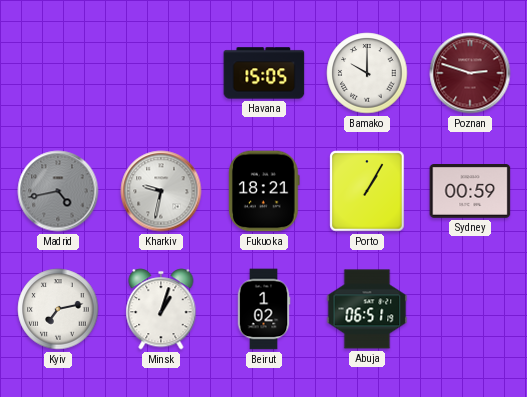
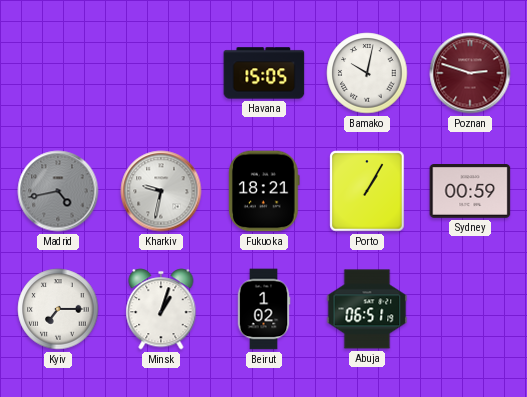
Bamako: 10:00 -> 10:02 (367, 73)
Kyiv: 7:13 -> 7:15 (58, 309)
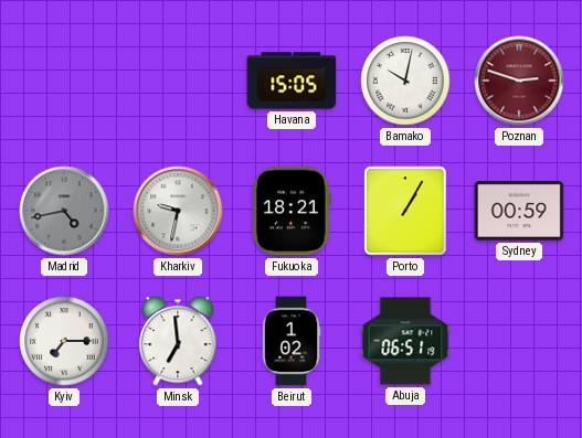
Minsk: 1:03 -> 6:59 (178, 341)
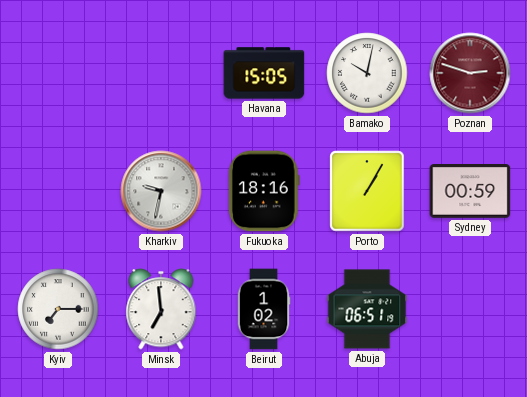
Madrid: 4:43 -> none (64, 211)
Fukuoka: 18:21 -> 18:16 (265, 191)
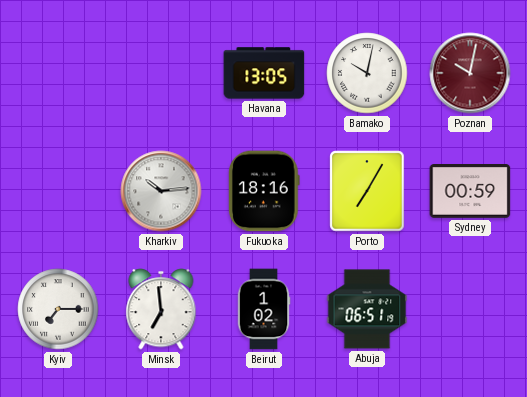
Havana: 15:05 -> 13:05 (264, 73)
Poznan: 2:48 -> 10:02 (470, 73)
Kharkiv: 9:32 -> 10:14 (161, 191)
Porto: 1:05 -> 7:05 (367, 191)
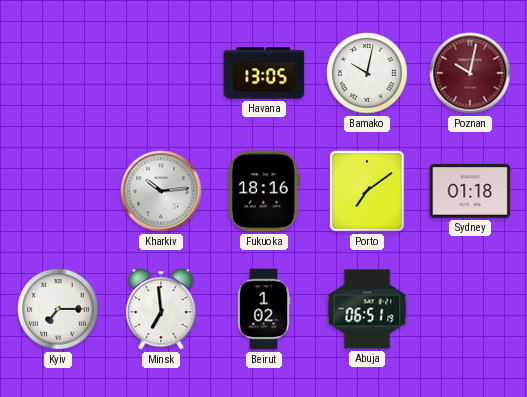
Porto: 7:05 -> 7:09 (367, 191)
Sydney: 00:59 -> 01:18 (470, 192)
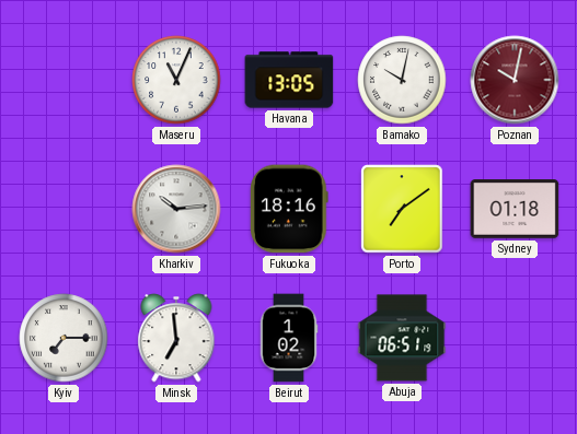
Maseru: none -> 11:04 (176, 80)
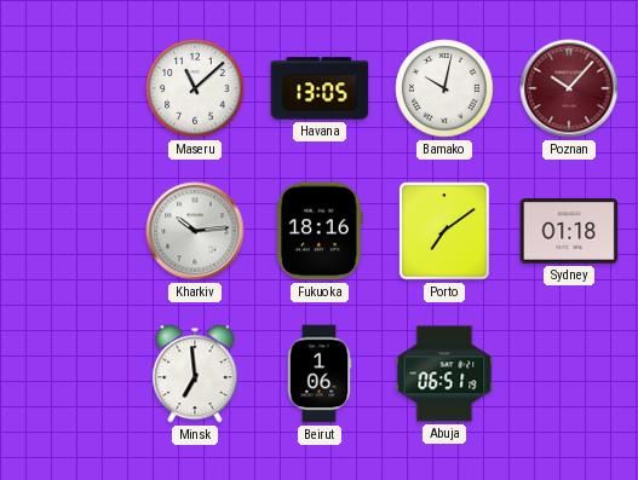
Maseru: 11:04 -> 11:08 (195, 88)
Poznan: 10:02 -> 10:07 (569, 88)
Kyiv: 7:15 -> none (64, 338)
Beirut: 1:02 -> 1:06 (320, 374)
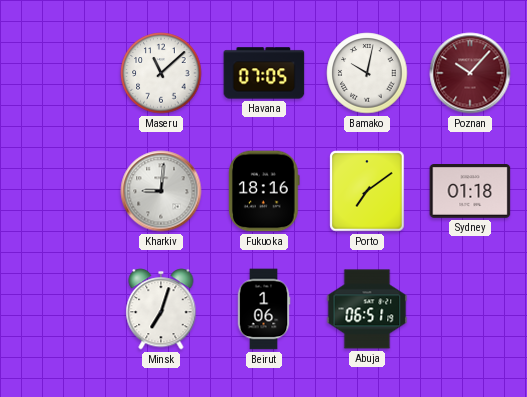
Havana: 13:05 -> 07:05 (264, 73)
Kharkiv: 10:14 -> 9:01 (161, 191)
Minsk: 6:59 -> 7:03 (161, 309)
